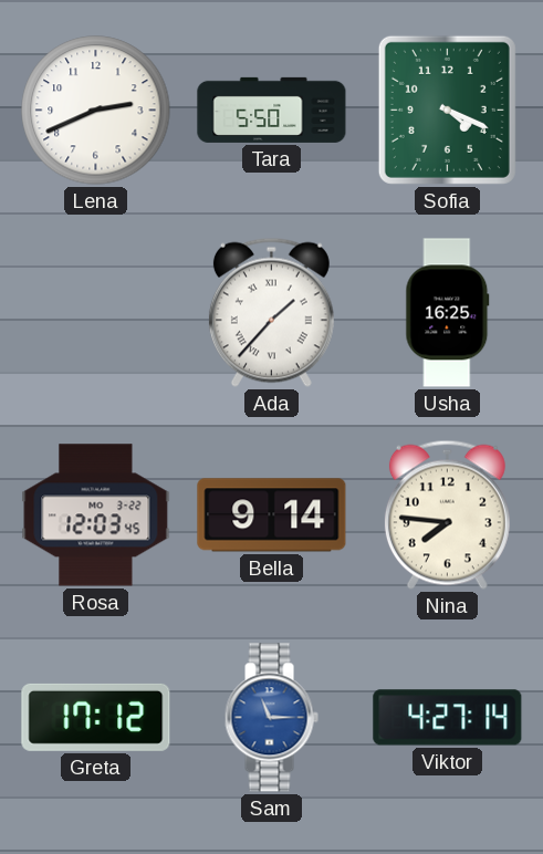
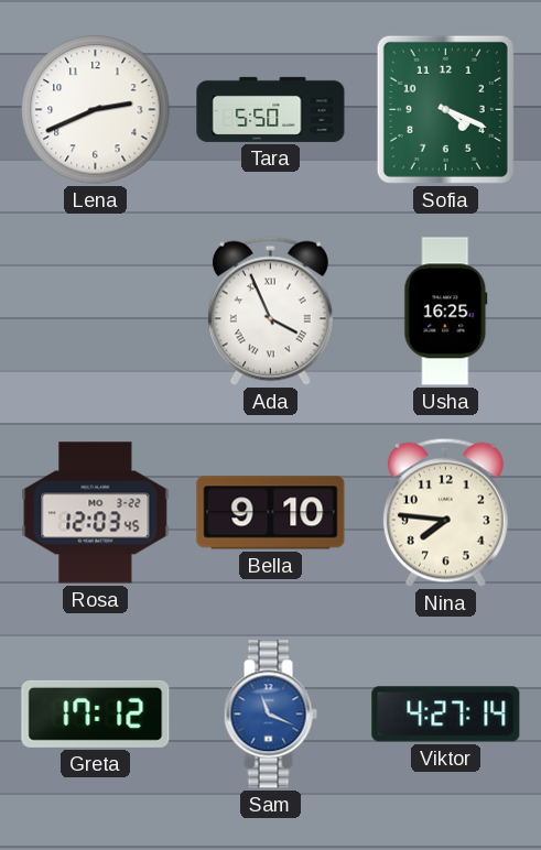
Ada: 1:37 -> 3:56 (270, 310)
Bella: 9:14 -> 9:10 (271, 513)
Sam: 11:15 -> 11:19 (270, 715)
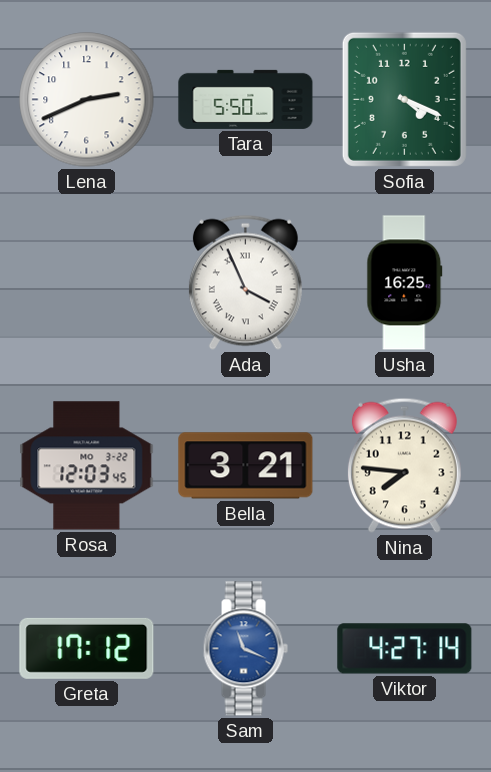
Bella: 9:10 -> 3:21 (246, 466)
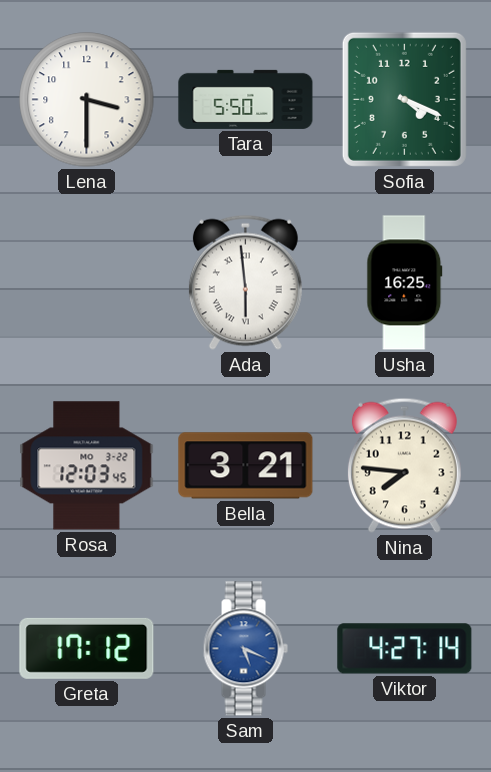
Lena: 2:41 -> 3:30 (87, 100)
Ada: 3:56 -> 5:59 (245, 282)
Sam: 11:19 -> 5:19 (245, 649)
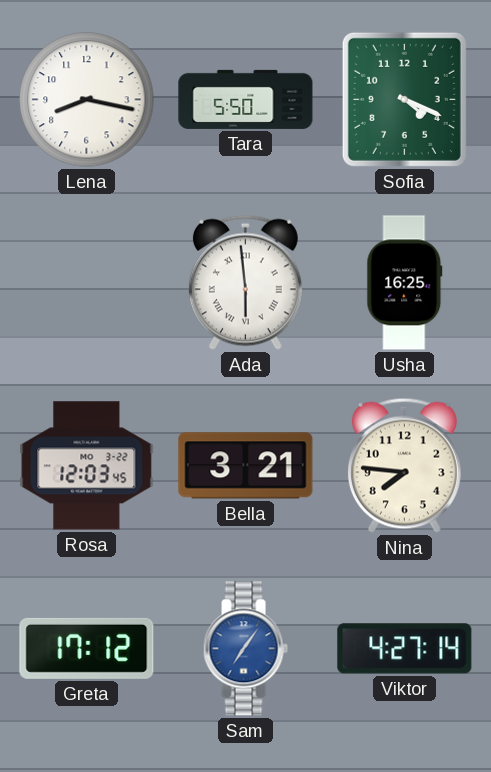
Lena: 3:30 -> 8:17 (87, 100)
Sam: 5:19 -> 7:06 (245, 649)
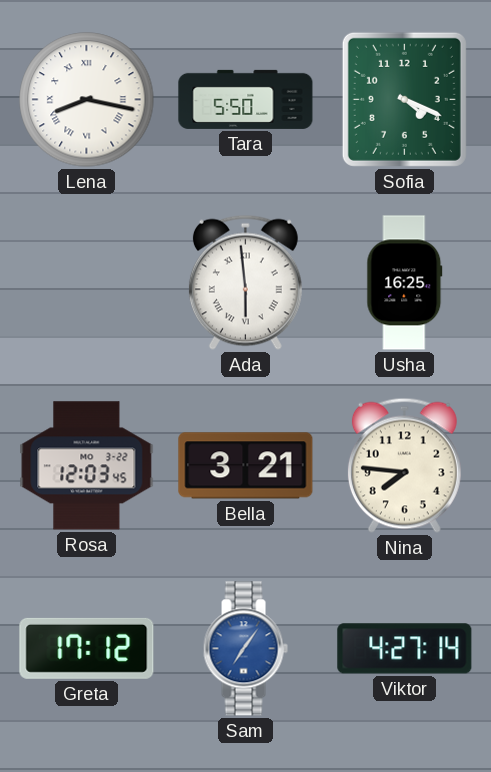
Lena numerals: Arabic -> Roman (87, 100)
